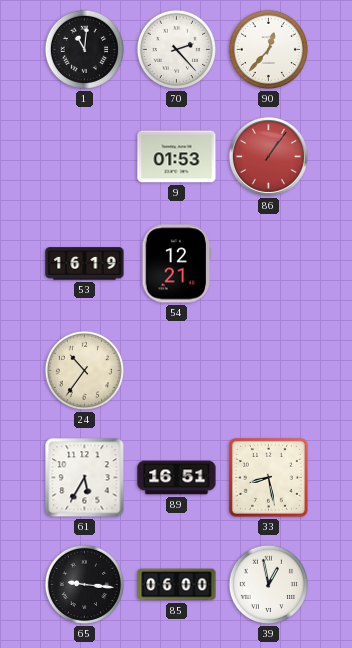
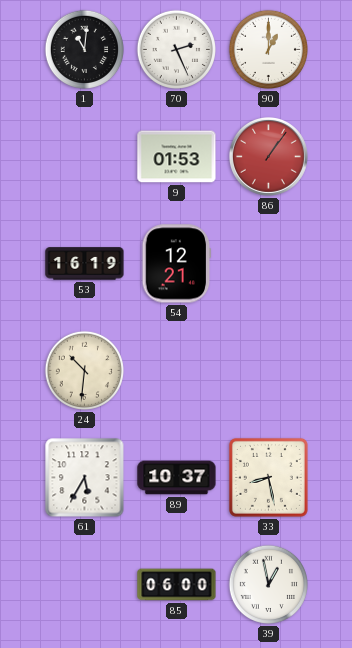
70: 2:23 -> 2:26 (176, 49)
90: 12:37 -> 1:00 (268, 49)
24: 10:36 -> 10:31 (84, 370)
89: 16:51 -> 10:37 (177, 478)
65: 9:16 -> none (84, 584)
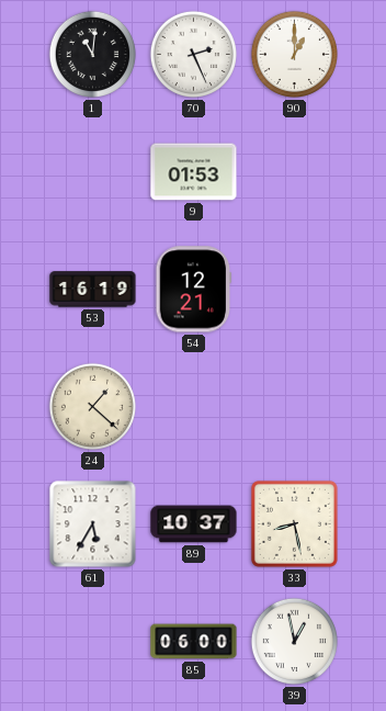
86: 1:06 -> none (268, 156)
24: 10:31 -> 1:22 (92, 406)
